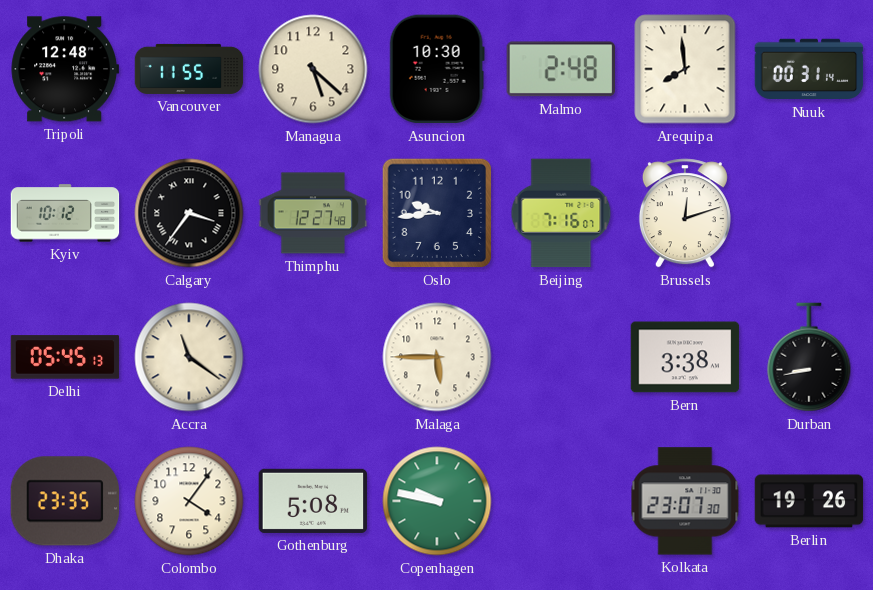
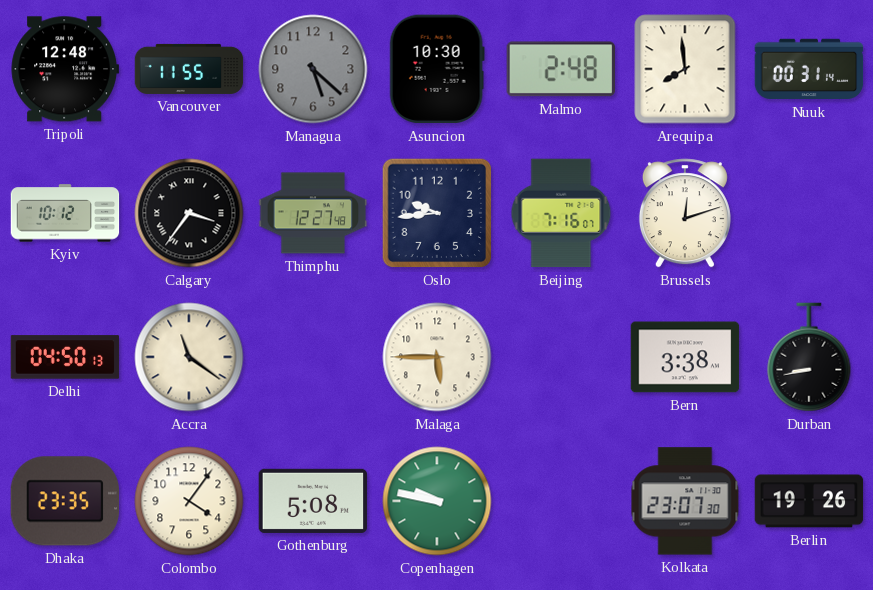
Managua dial: cream -> grey (313, 69)
Delhi: 05:45 -> 04:50 (65, 357)
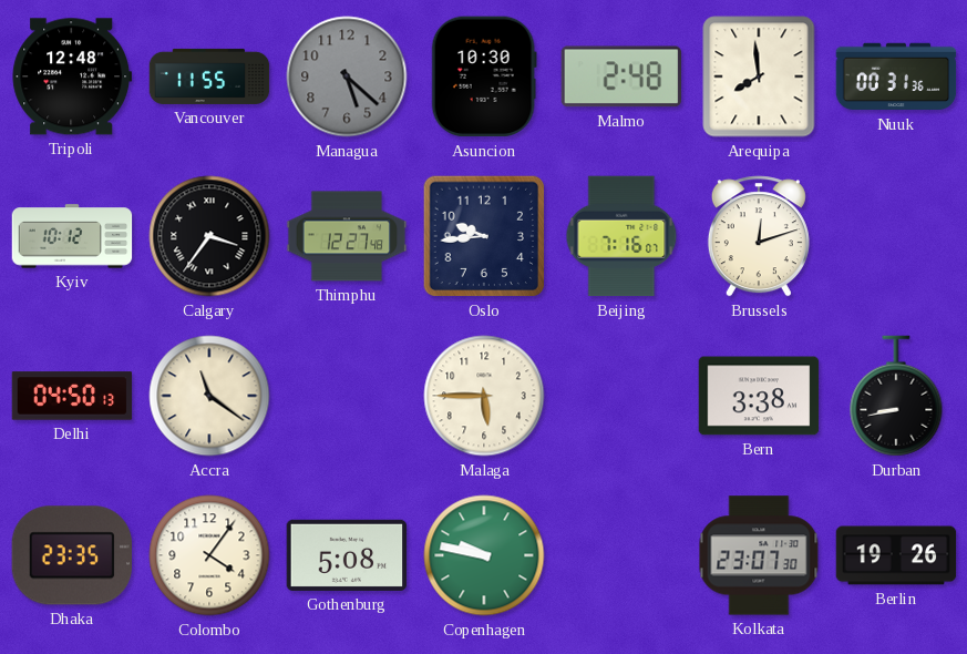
Nuuk: 00:31:14 -> 00:31:36 (896, 76)
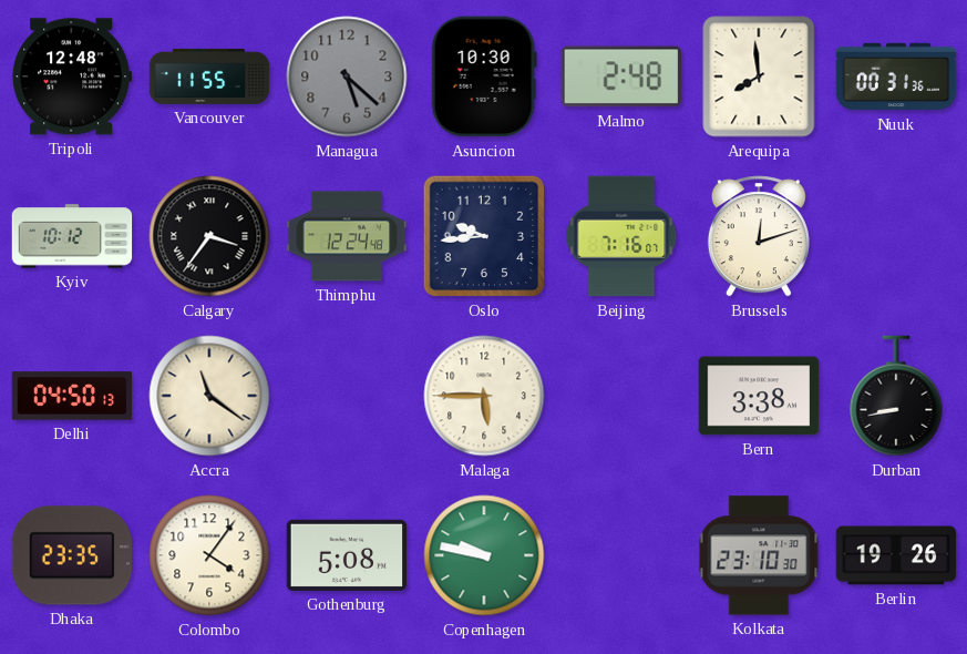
Thimphu: 12:27 -> 12:24 (347, 236)
Kolkata: 23:07 -> 23:10 (759, 555)
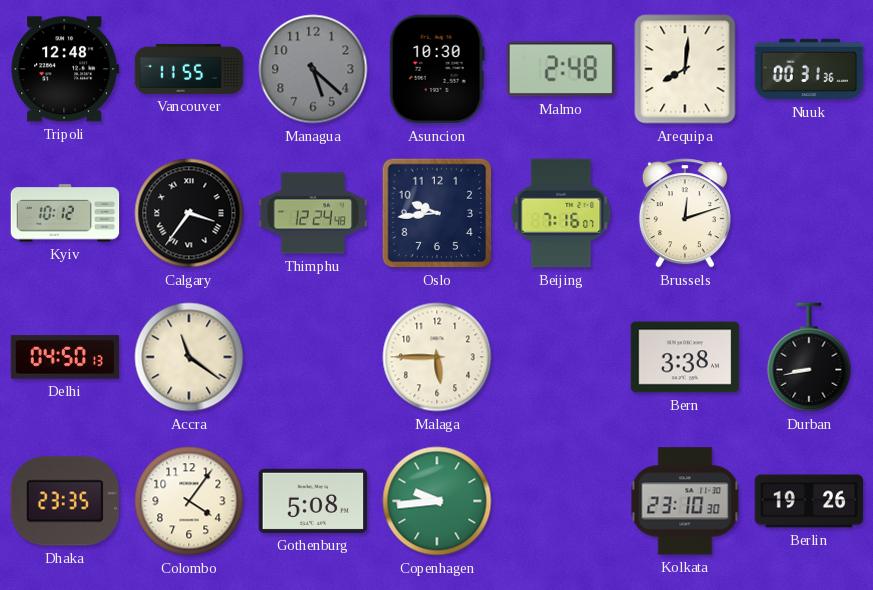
Arequipa: 7:59 -> 8:01 (685, 69)
Copenhagen: 9:47 -> 9:44 (437, 501)
